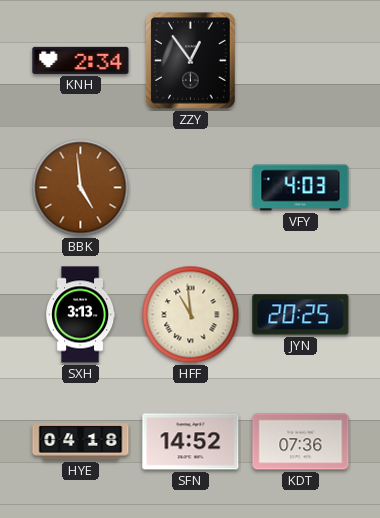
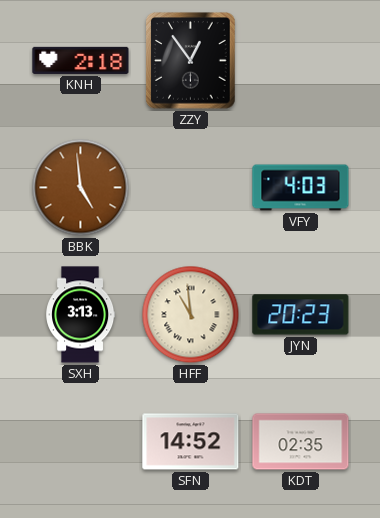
KNH: 2:34 -> 2:18 (81, 60)
JYN: 20:25 -> 20:23 (301, 315)
HYE: 04:18 -> none (81, 442)
KDT: 07:36 -> 02:35 (301, 442)
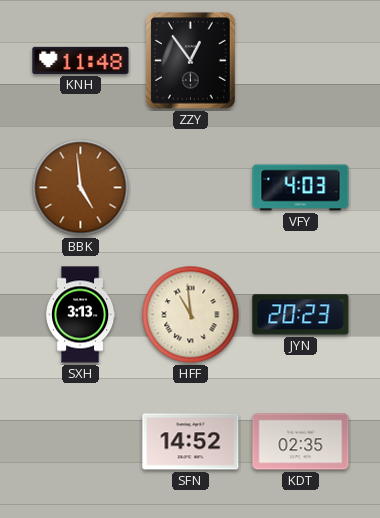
KNH: 2:18 -> 11:48 (81, 60)
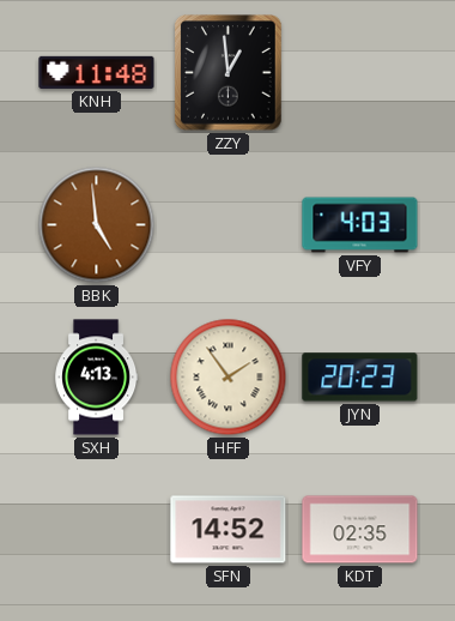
ZZY: 12:54 -> 12:59 (229, 73)
SXH: 3:13 -> 4:13 (97, 378)
HFF: 10:59 -> 1:54 (229, 378)
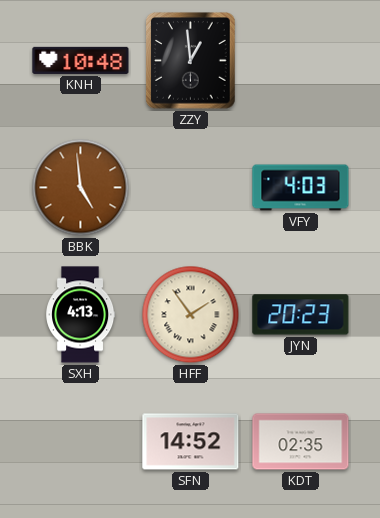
KNH: 11:48 -> 10:48 (81, 60)
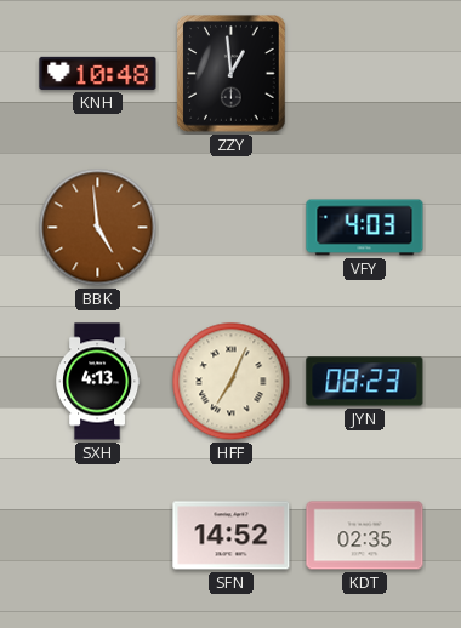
HFF: 1:54 -> 7:04 (232, 382)
JYN: 20:23 -> 08:23 (365, 382)
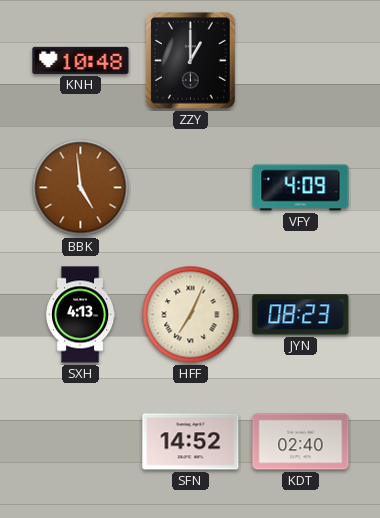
ZZY: 12:59 -> 1:00 (191, 61)
VFY: 4:03 -> 4:09 (301, 188)
KDT: 02:35 -> 02:40 (301, 442)
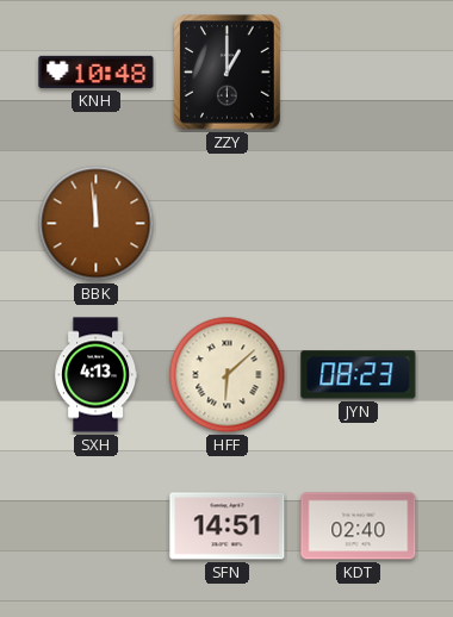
BBK: 4:59 -> 11:59 (97, 224)
VFY: 4:09 -> none (301, 188)
HFF: 7:04 -> 6:08 (228, 375)
SFN: 14:52 -> 14:51 (228, 526)
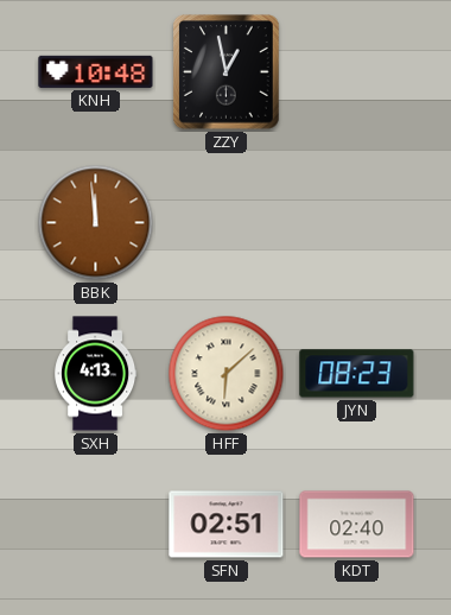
ZZY: 1:00 -> 12:58 (227, 72)
SFN: 14:51 -> 02:51 (227, 525)
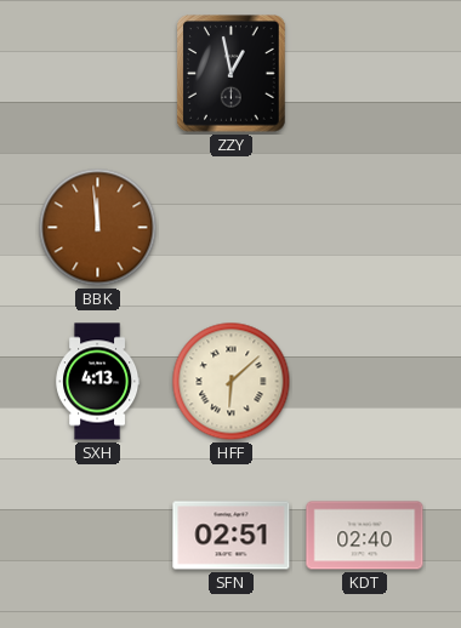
KNH: 10:48 -> none (96, 71)
JYN: 08:23 -> none (357, 374)
